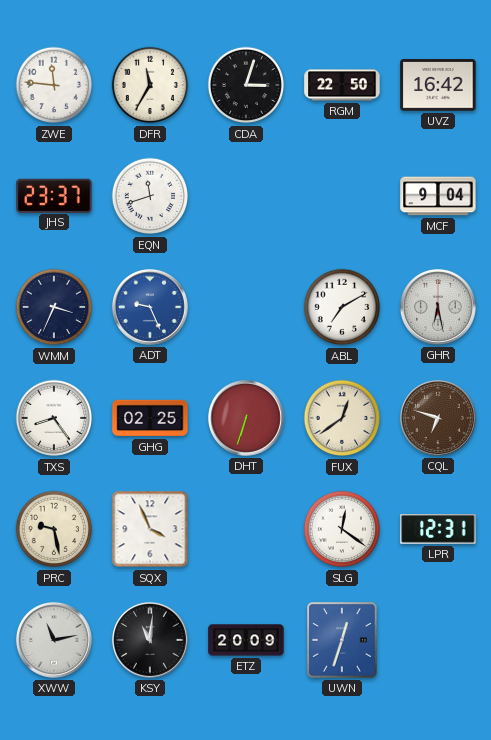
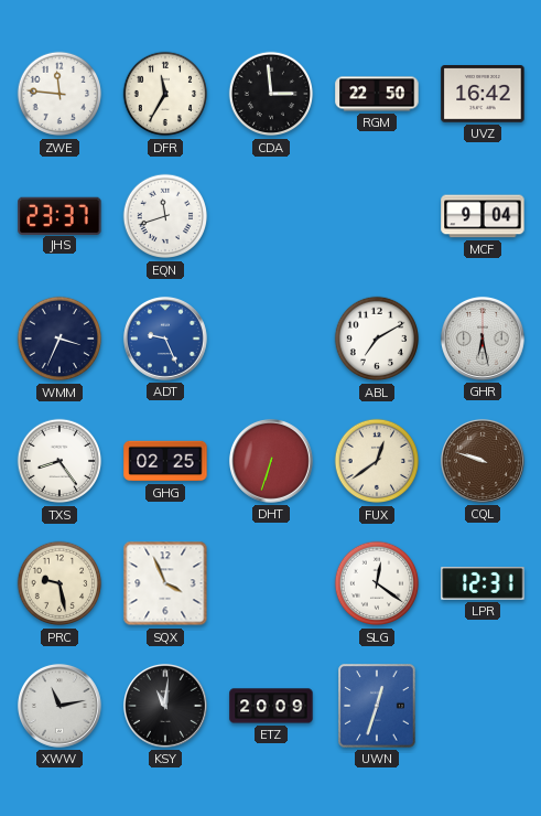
CDA: 3:03 -> 2:59 (271, 94)
CQL: 6:48 -> 9:48 (483, 461)
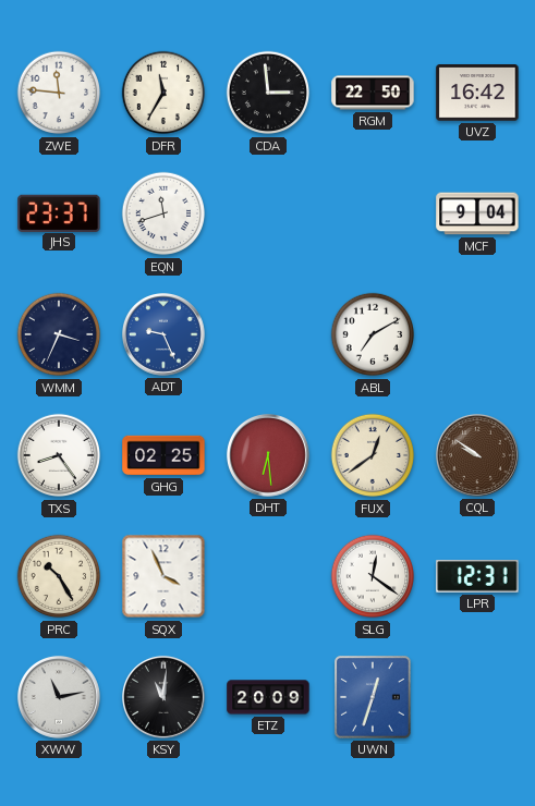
GHR: 6:28 -> none (483, 339)
DHT: 6:33 -> 6:29 (268, 455)
CQL: 9:48 -> 9:51 (477, 455)
PRC: 9:28 -> 10:25 (59, 576)
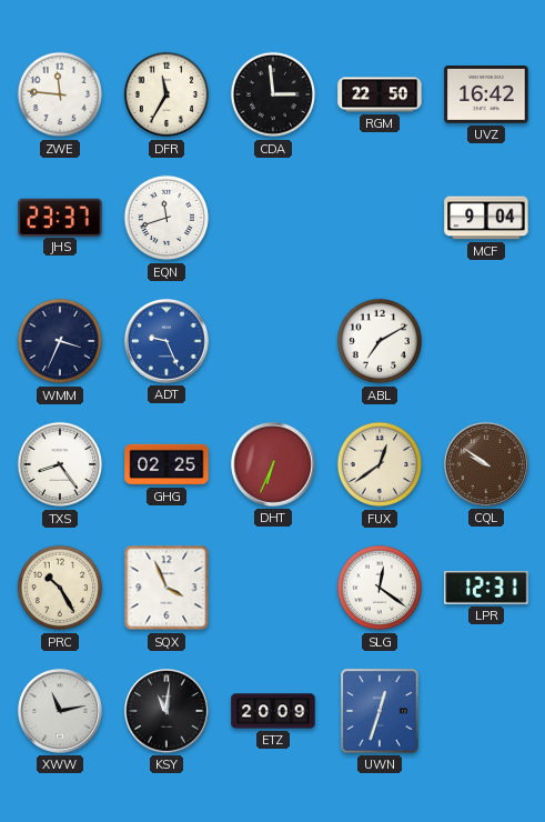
DHT: 6:29 -> 6:34 (273, 464)
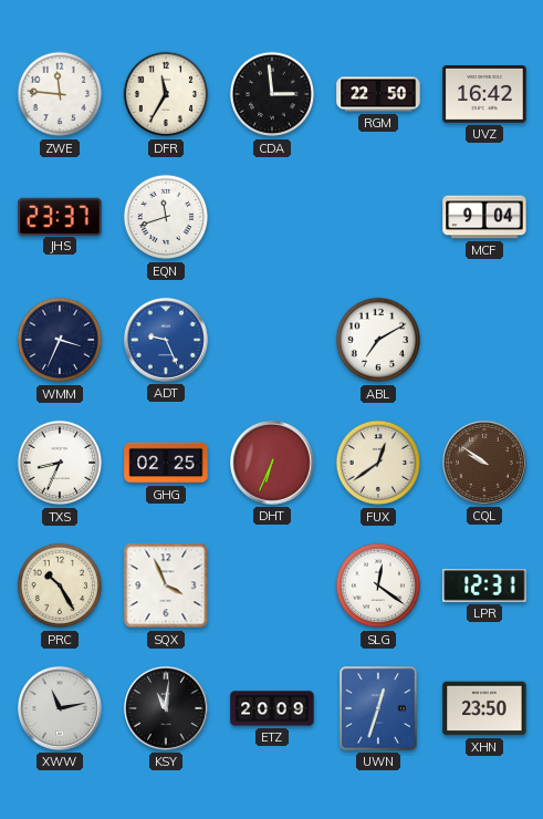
TXS: 8:24 -> 8:34 (60, 463)
XHN: none -> 23:50 (484, 708)
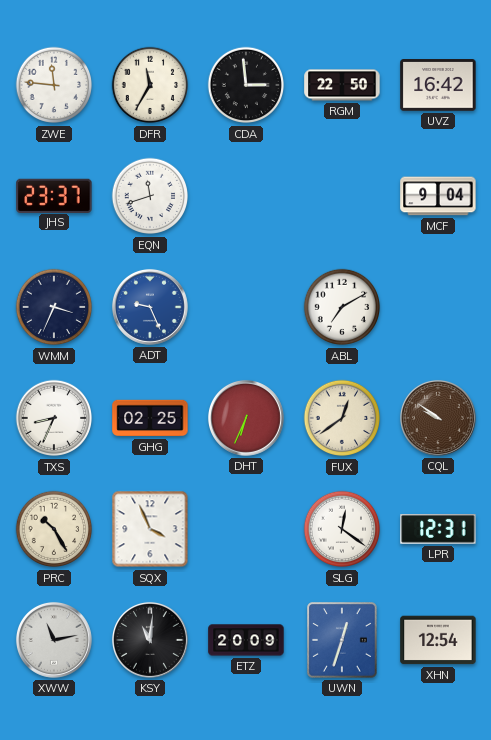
XHN: 23:50 -> 12:54 (438, 640)
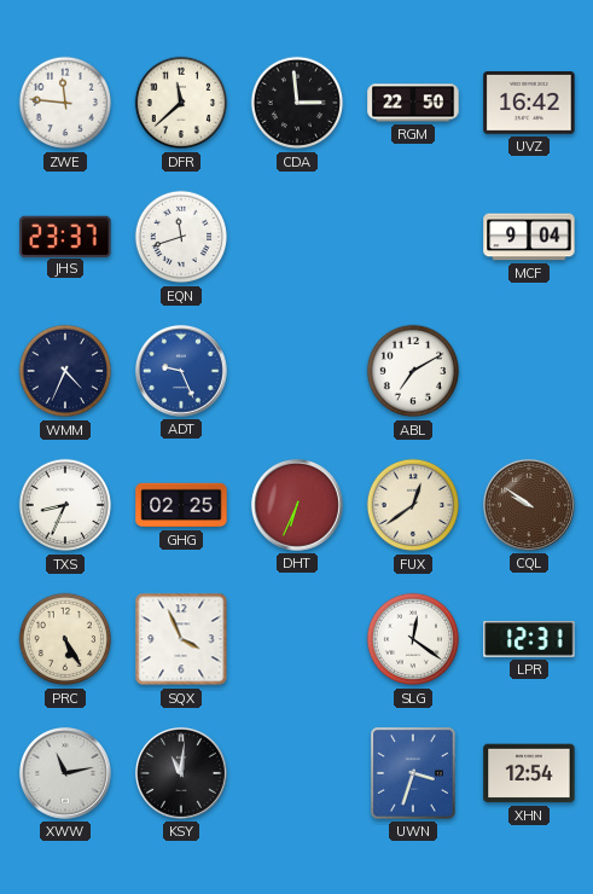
DFR: 11:35 -> 11:38 (181, 103)
WMM: 3:34 -> 4:34 (65, 371)
PRC: 10:25 -> 5:25 (65, 639)
ETZ: 20:09 -> none (246, 640)
UWN: 12:33 -> 3:33 (413, 773)
